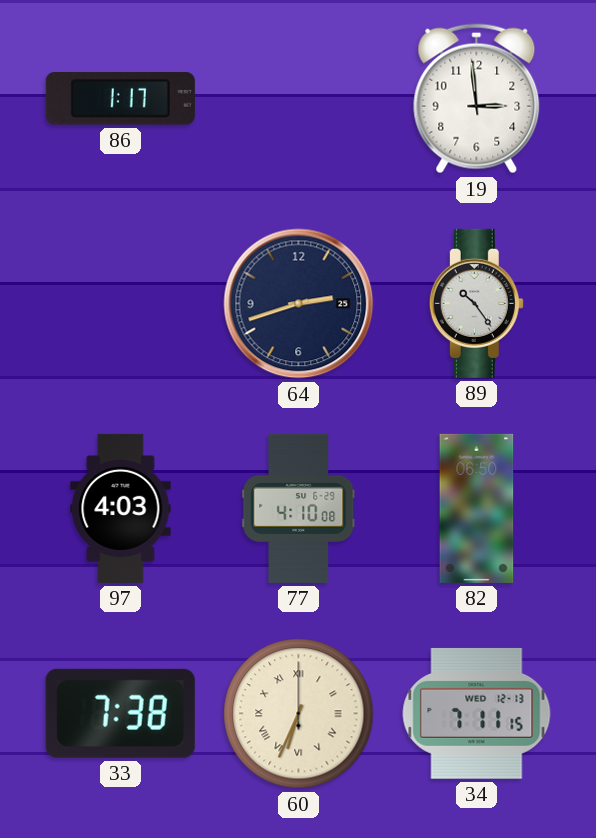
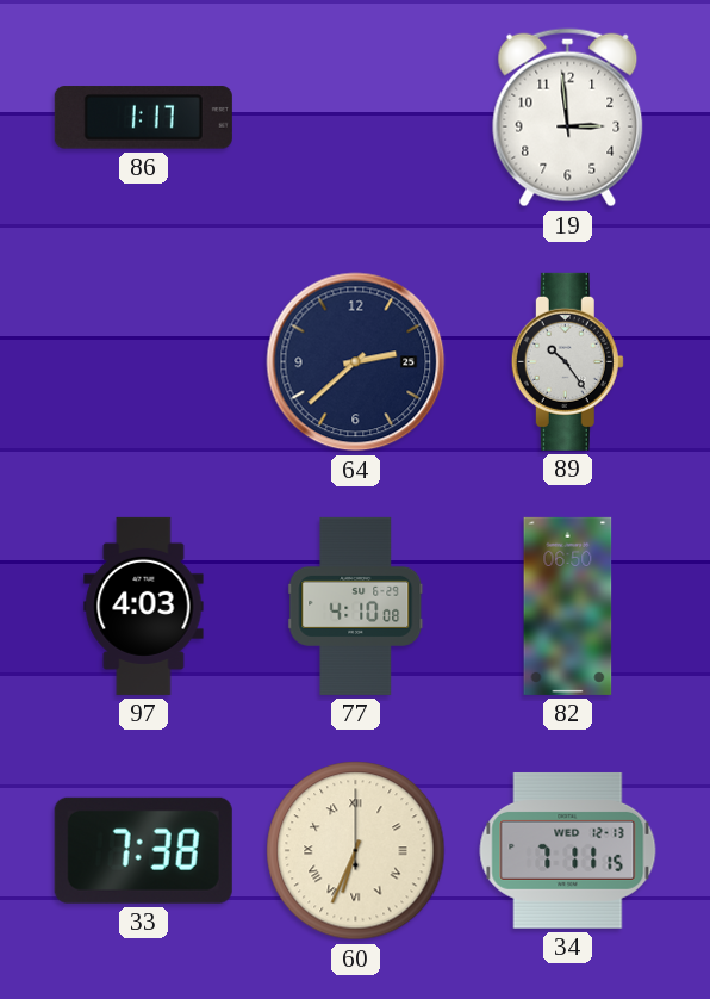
64: 2:42 -> 2:38 (356, 362)
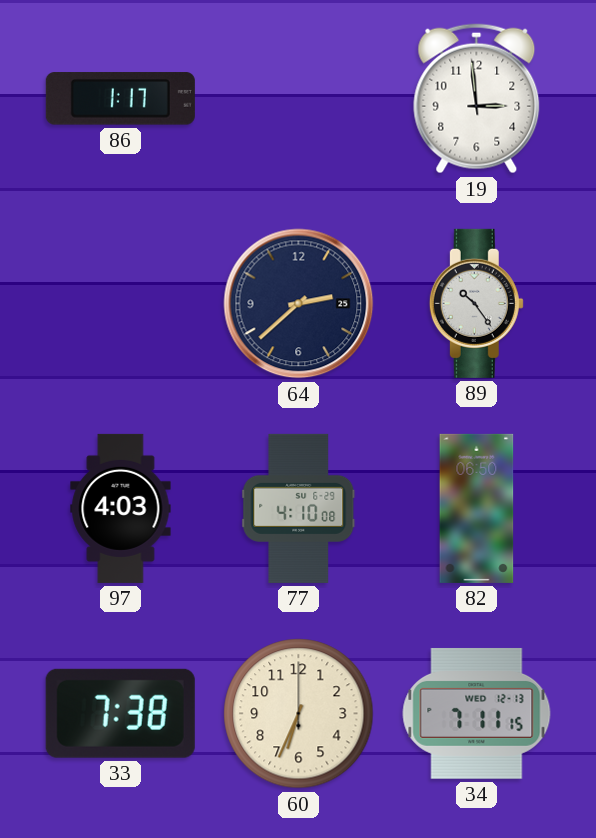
60 numerals: Roman -> Arabic (299, 714)
